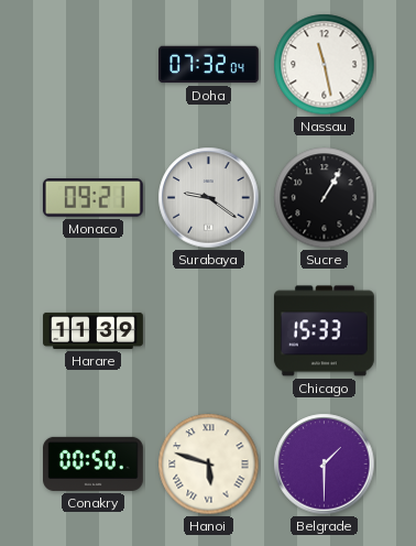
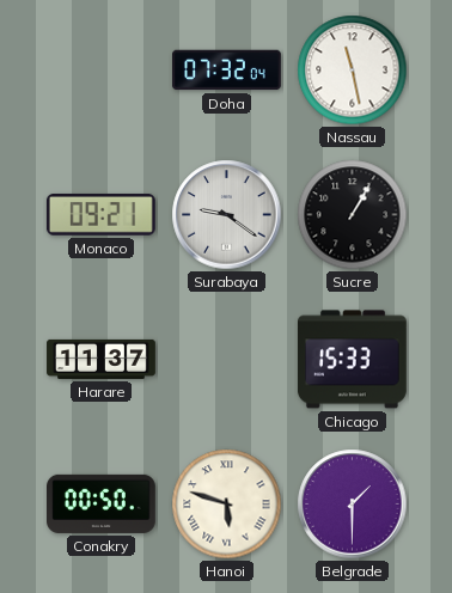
Harare: 11:39 -> 11:37 (102, 359)
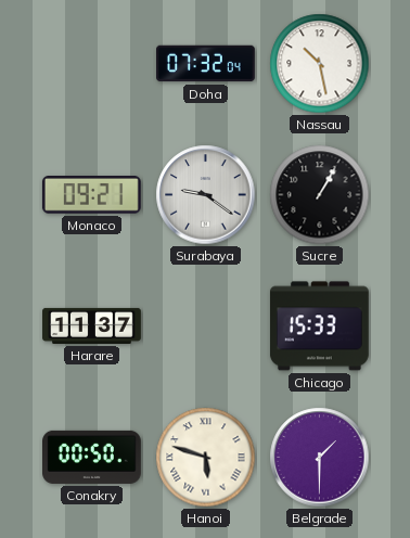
Nassau: 11:28 -> 10:28 (320, 64)
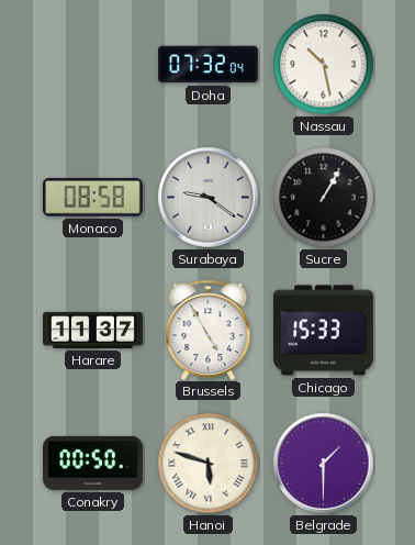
Monaco: 09:21 -> 08:58 (92, 198)
Brussels: none -> 4:55 (209, 330)
